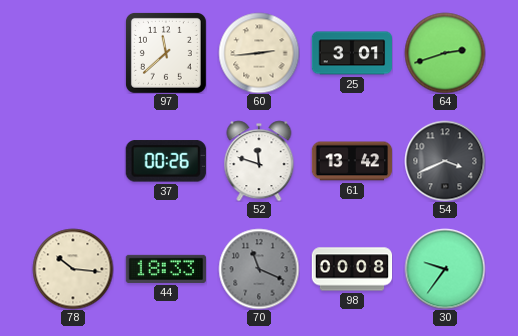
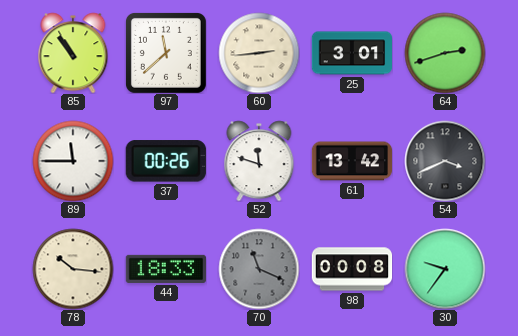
85: none -> 10:54 (73, 53)
89: none -> 11:45 (73, 161)
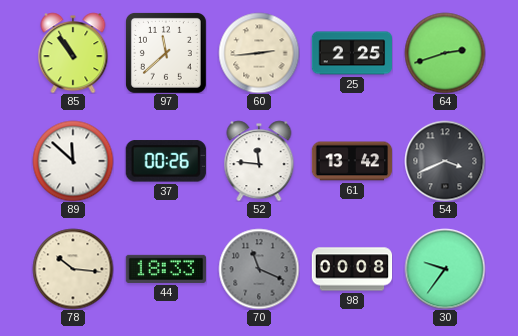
25: 3:01 -> 2:25 (351, 53)
89: 11:45 -> 11:52 (73, 161)
52: 11:48 -> 11:46 (259, 161)
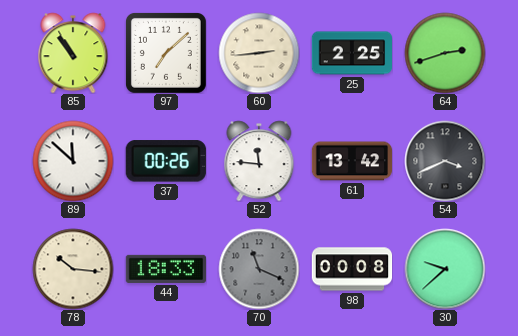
97: 11:38 -> 7:08 (166, 53)
30: 9:36 -> 9:38 (445, 269)
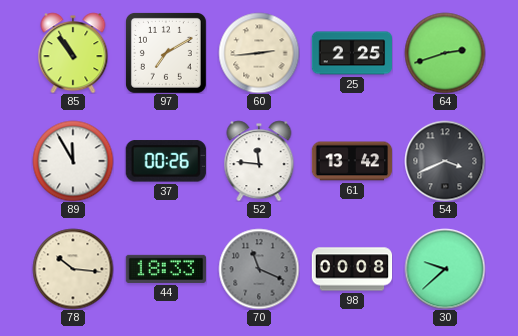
97: 7:08 -> 7:10 (166, 53)
89: 11:52 -> 11:55 (73, 161)
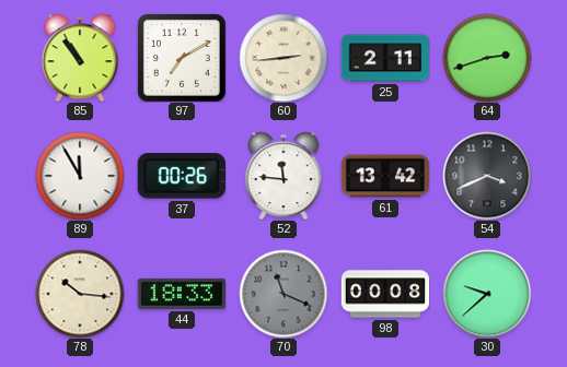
25: 2:25 -> 2:11 (384, 58)
